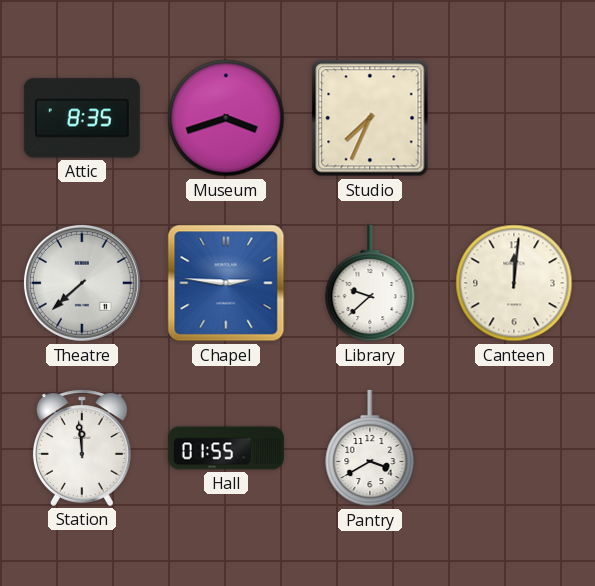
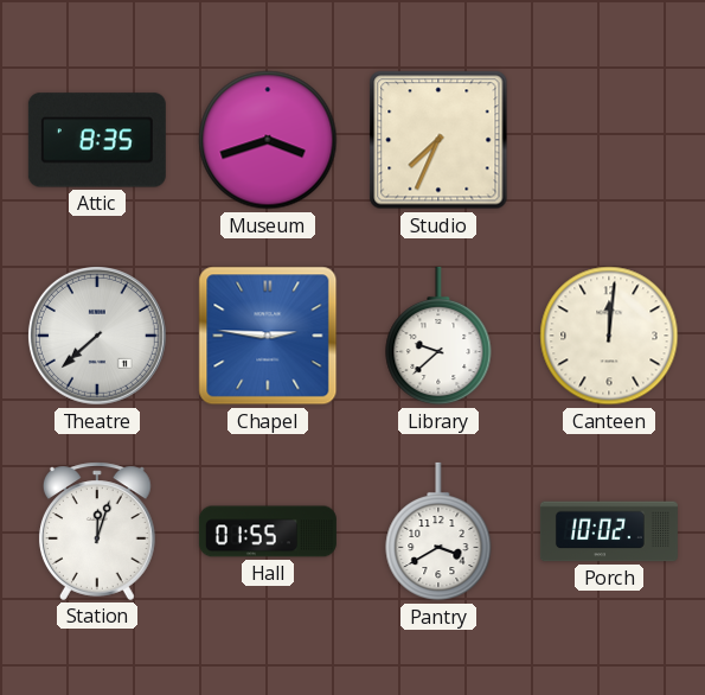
Station: 11:59 -> 12:03 (97, 531)
Porch: none -> 10:02 (609, 531)
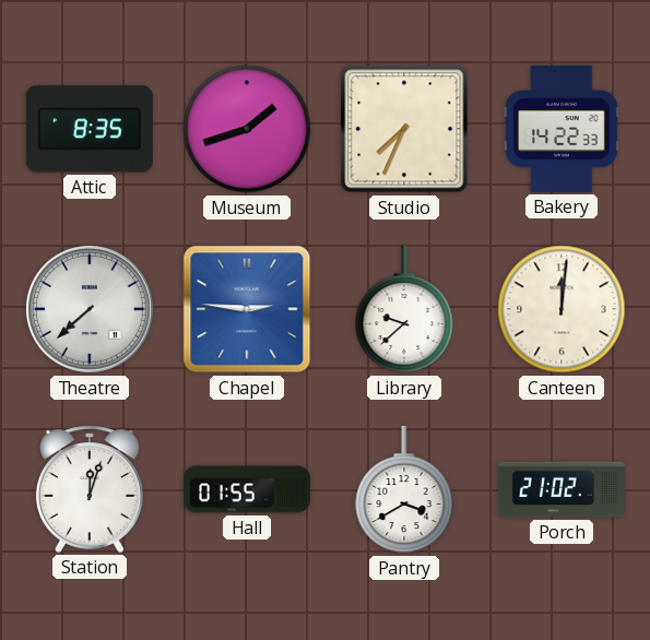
Museum: 3:42 -> 1:42 (247, 129)
Bakery: none -> 14:22 (562, 129)
Porch: 10:02 -> 21:02 (562, 489)
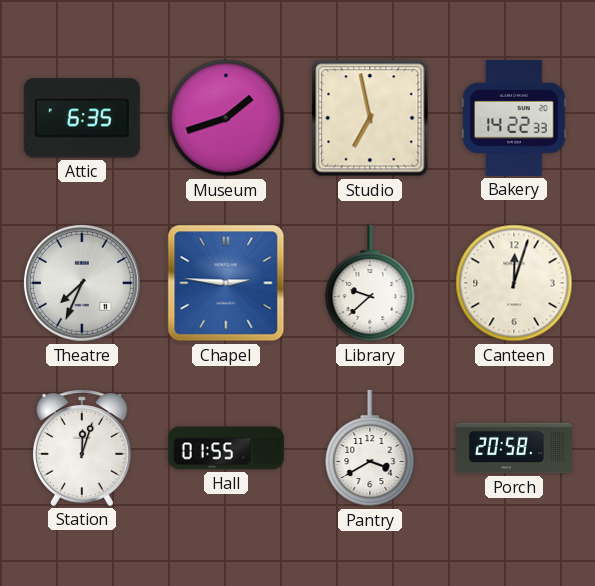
Attic: 8:35 -> 6:35 (82, 118)
Studio: 7:34 -> 6:58 (370, 118)
Theatre: 7:38 -> 7:34 (82, 283)
Canteen: 12:01 -> 12:03 (514, 283)
Porch: 21:02 -> 20:58 (514, 448)
